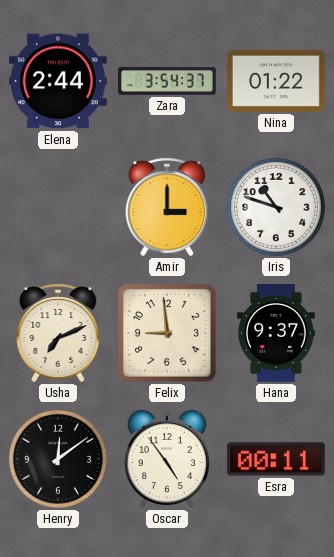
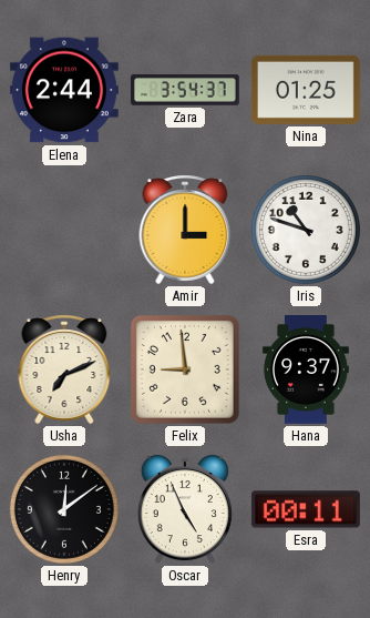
Nina: 01:22 -> 01:25 (306, 90)
Oscar: 4:54 -> 4:56 (185, 509)
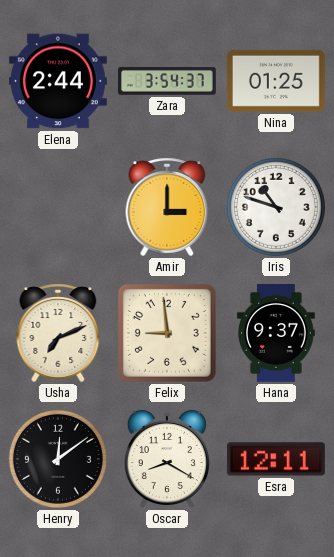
Oscar: 4:56 -> 8:20 (167, 459)
Esra: 00:11 -> 12:11 (276, 459)
